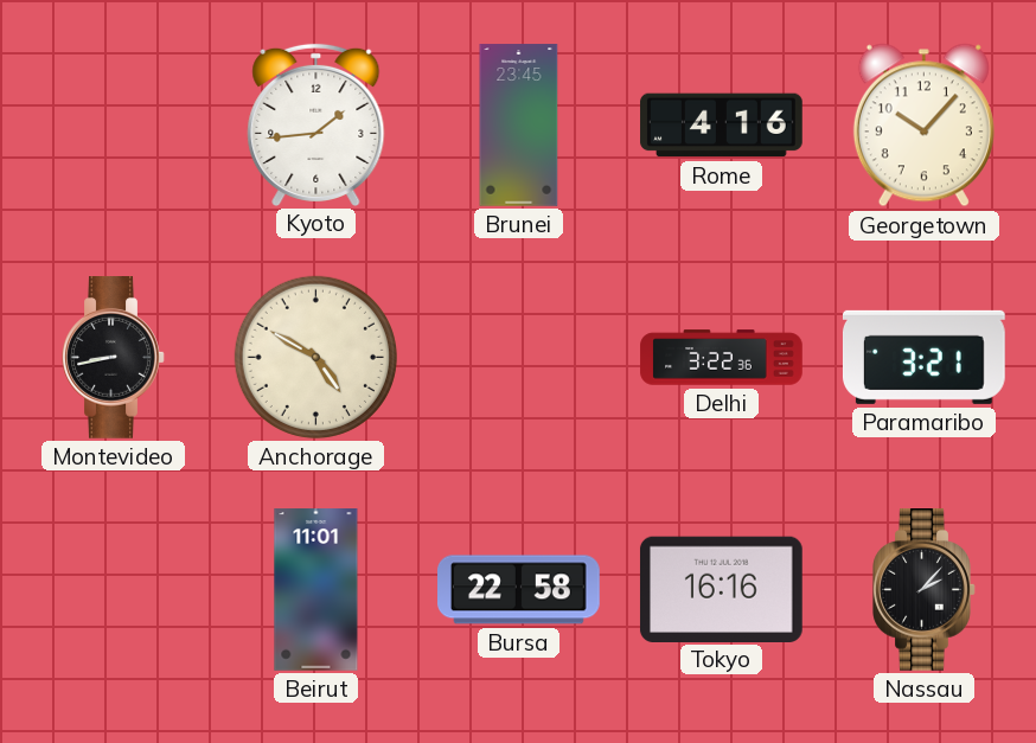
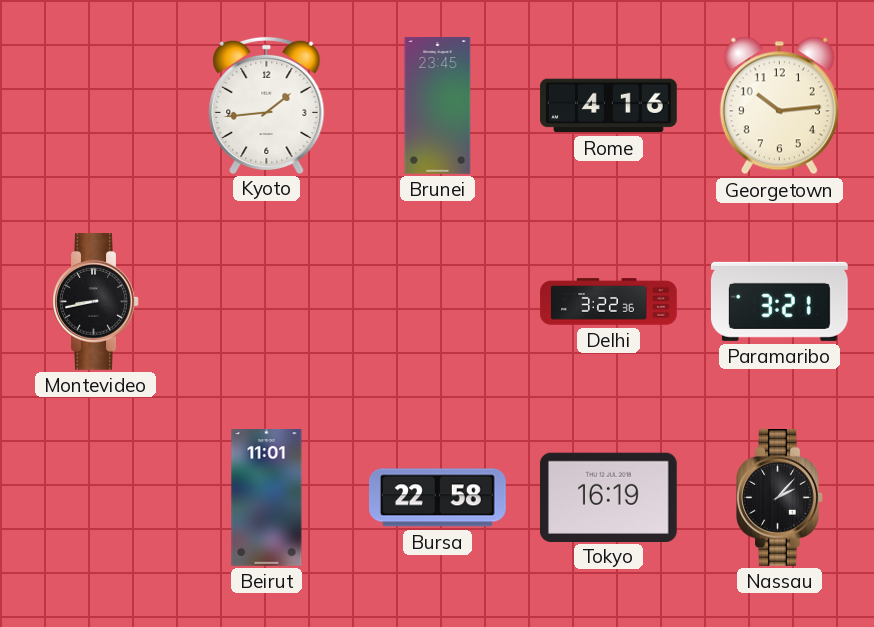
Georgetown: 10:07 -> 10:14 (779, 106)
Anchorage: 4:50 -> none (315, 357)
Tokyo: 16:16 -> 16:19 (608, 497)
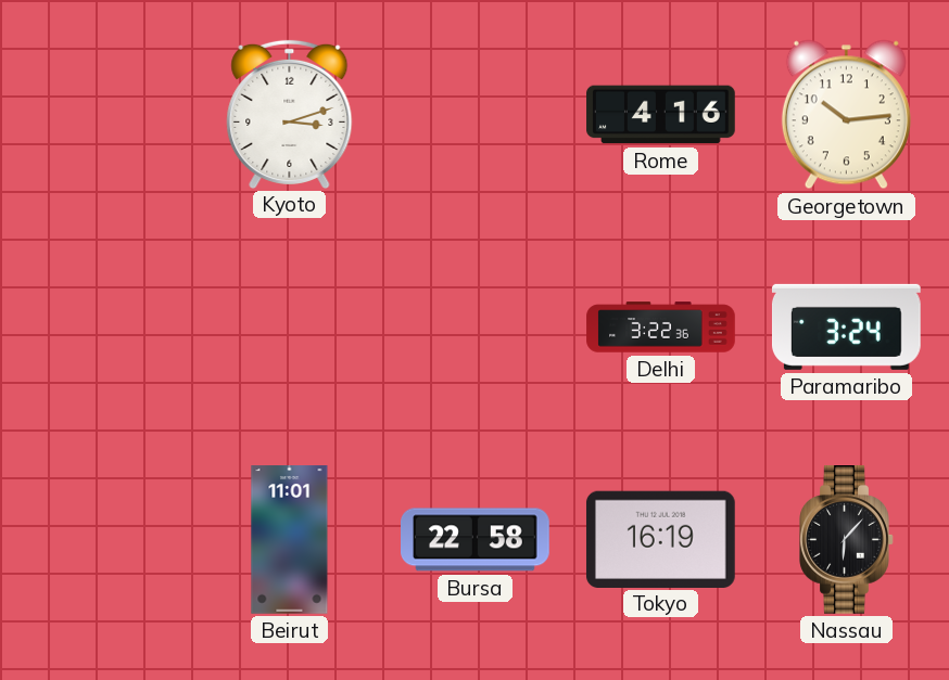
Kyoto: 1:44 -> 3:12 (290, 114)
Brunei: 23:45 -> none (438, 106)
Montevideo: 8:43 -> none (96, 302)
Paramaribo: 3:21 -> 3:24 (846, 326)
Nassau: 2:07 -> 6:07 (847, 540)
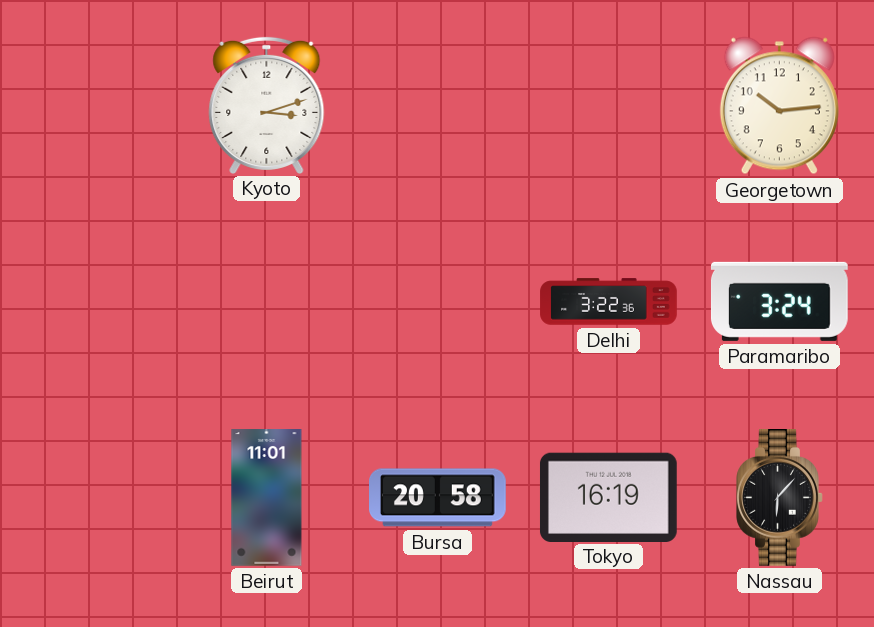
Rome: 4:16 -> none (661, 115)
Bursa: 22:58 -> 20:58 (438, 498)
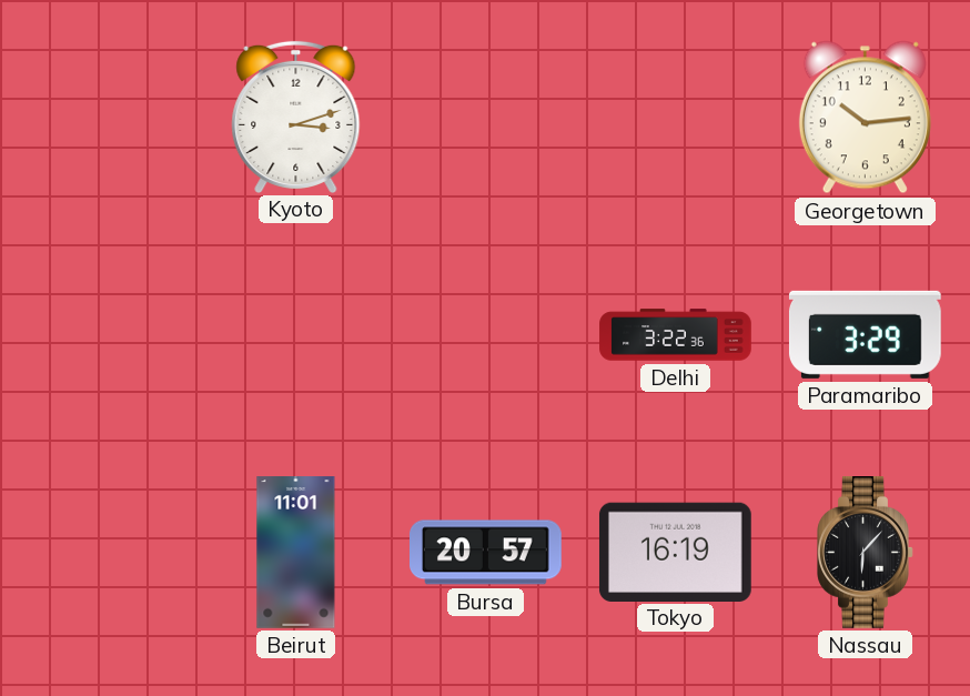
Paramaribo: 3:24 -> 3:29 (865, 334)
Bursa: 20:58 -> 20:57 (486, 553)
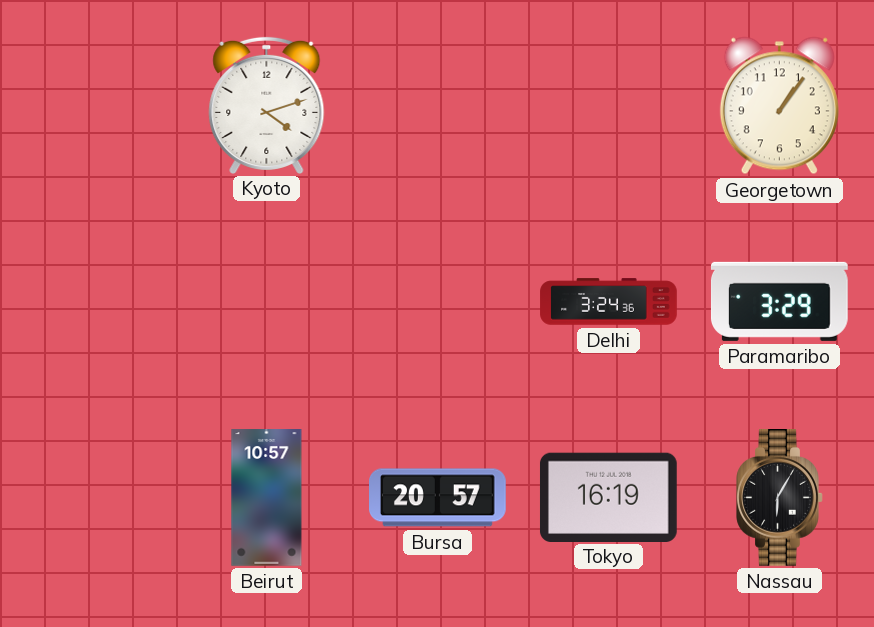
Kyoto: 3:12 -> 4:12 (267, 105)
Georgetown: 10:14 -> 1:06 (779, 106)
Delhi: 3:22 -> 3:24 (609, 302)
Beirut: 11:01 -> 10:57 (267, 498)
Nassau: 6:07 -> 6:05 (780, 498)
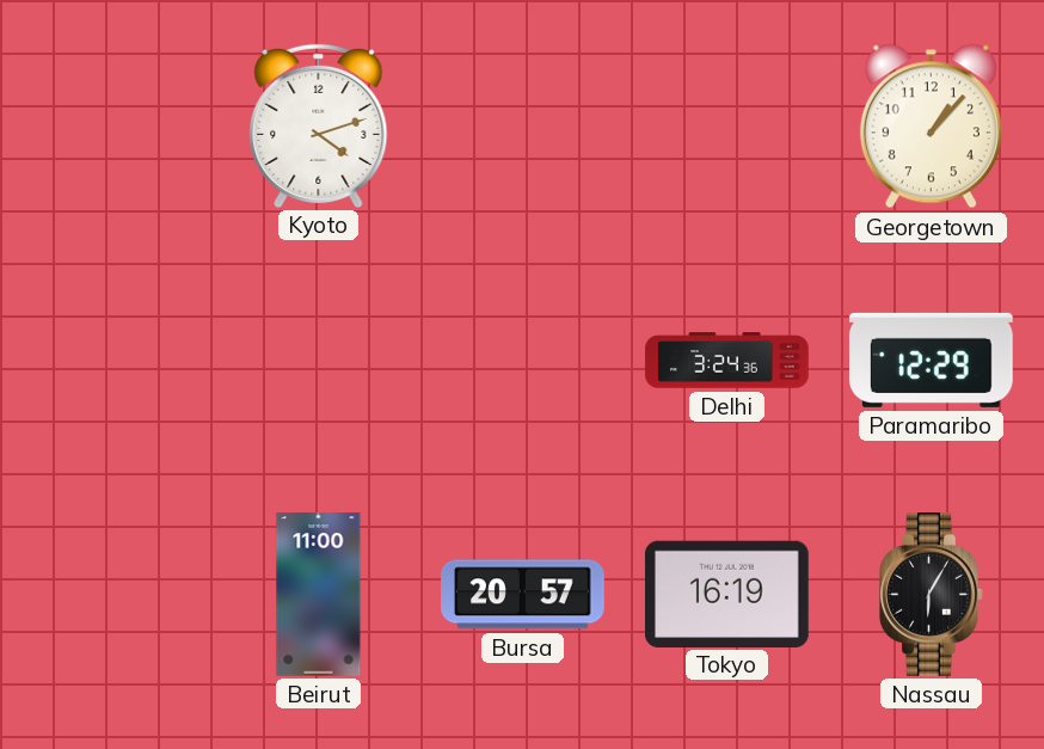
Georgetown: 1:06 -> 1:07 (931, 127)
Paramaribo: 3:29 -> 12:29 (931, 360)
Beirut: 10:57 -> 11:00 (319, 595)
